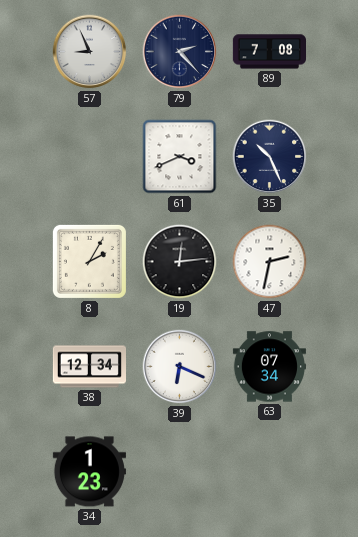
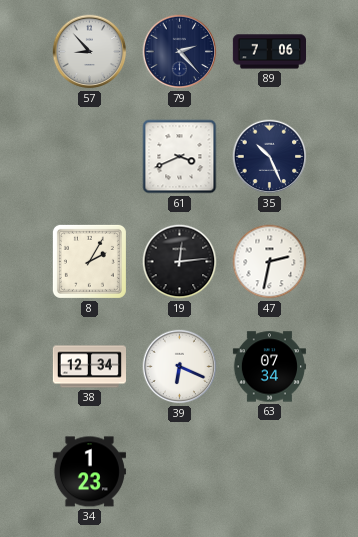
57: 8:56 -> 8:53 (90, 52)
89: 7:08 -> 7:06 (269, 52)
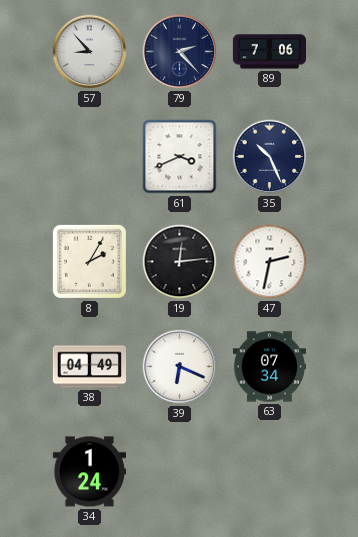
38: 12:34 -> 04:49 (89, 367)
34: 1:23 -> 1:24 (89, 472)
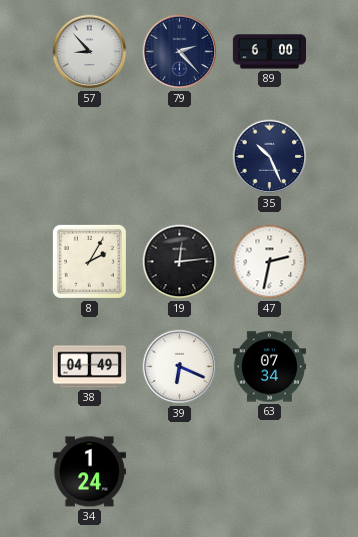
89: 7:06 -> 6:00 (269, 52)
61: 3:41 -> none (180, 157)
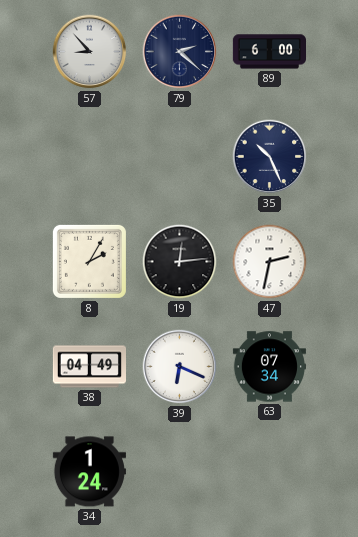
79: 2:23 -> 2:22 (180, 52)
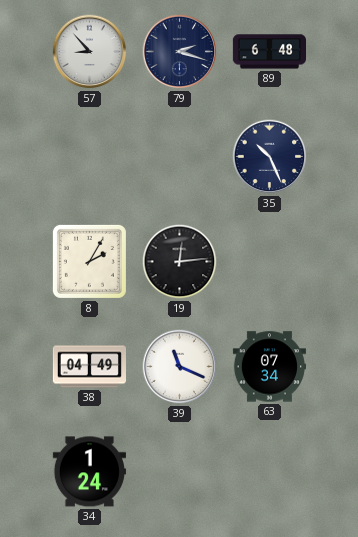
79: 2:22 -> 2:18 (180, 52)
89: 6:00 -> 6:48 (269, 52)
47: 2:32 -> none (270, 262)
39: 6:19 -> 11:19 (180, 367)
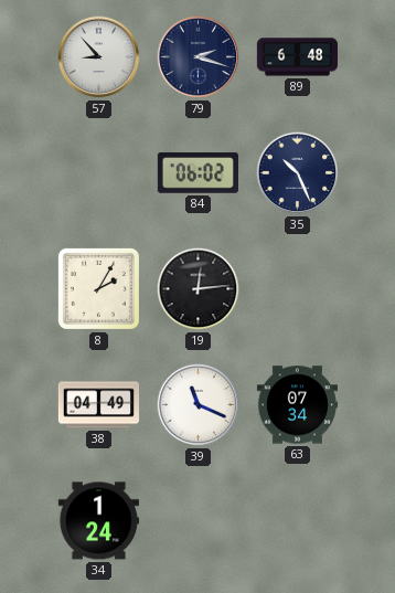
84: none -> 06:02 (197, 173)
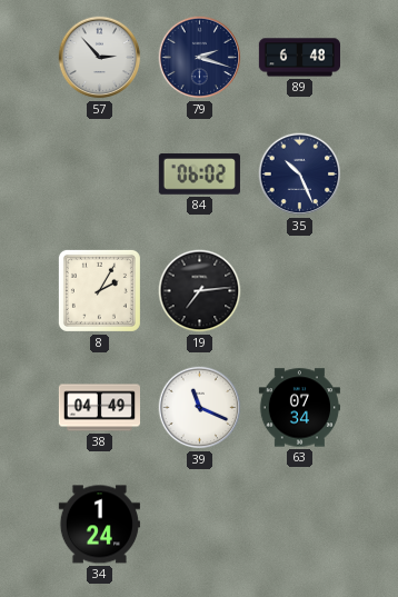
57: 8:53 -> 2:53 (100, 58)
19: 12:14 -> 7:14 (200, 291)
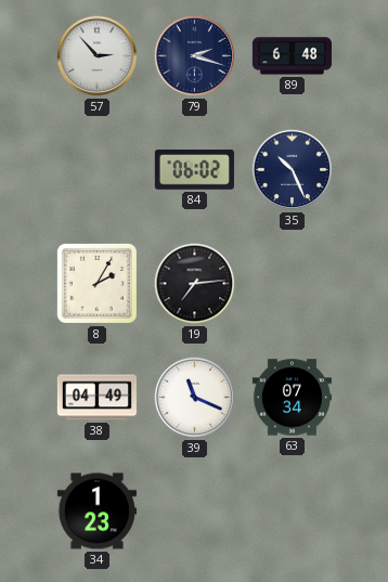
34: 1:24 -> 1:23 (96, 512)
